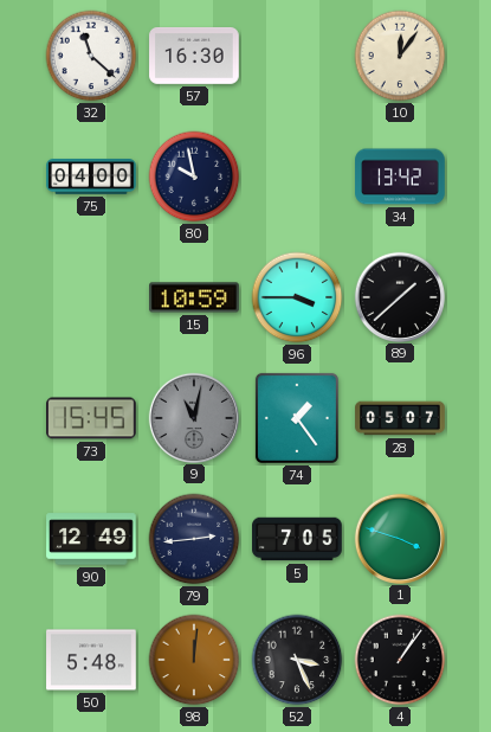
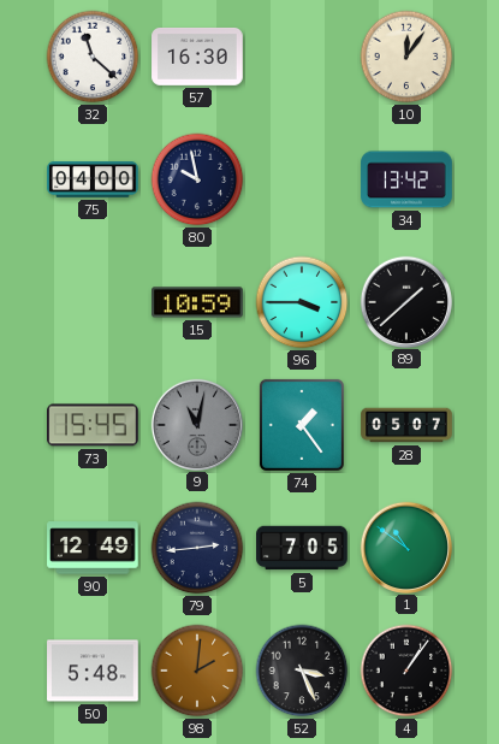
1: 3:48 -> 10:51 (405, 547)
98: 12:01 -> 2:01 (197, 671)
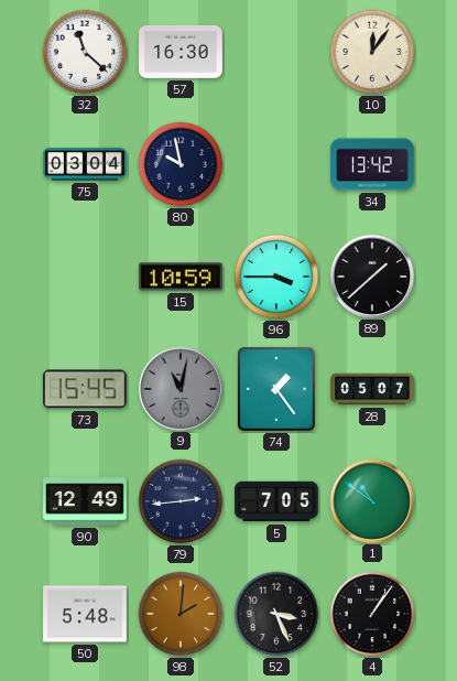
75: 04:00 -> 03:04 (85, 165)
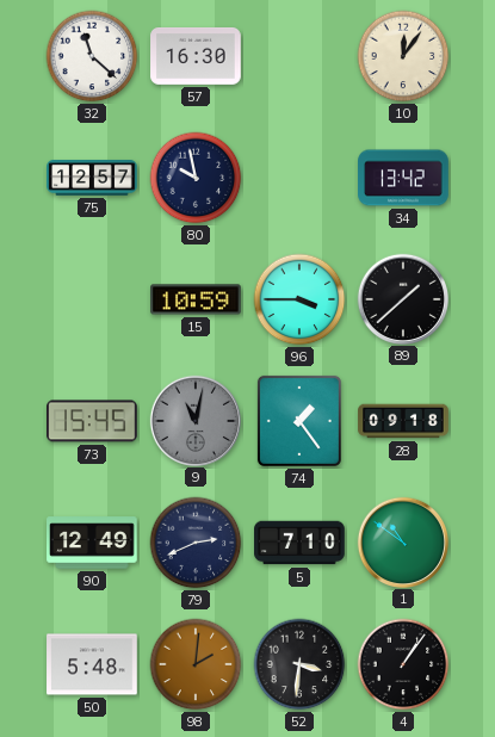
75: 03:04 -> 12:57 (92, 179)
28: 05:07 -> 09:18 (403, 421)
79: 2:44 -> 2:41 (196, 543)
5: 7:05 -> 7:10 (299, 543)
52: 3:26 -> 3:31 (299, 664)
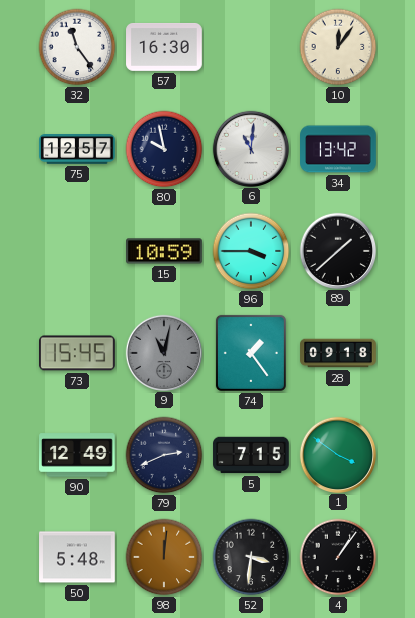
32: 11:22 -> 11:24 (77, 47)
6: none -> 11:01 (250, 148)
5: 7:10 -> 7:15 (251, 455)
1: 10:51 -> 3:51 (337, 454)
98: 2:01 -> 12:01 (164, 557)
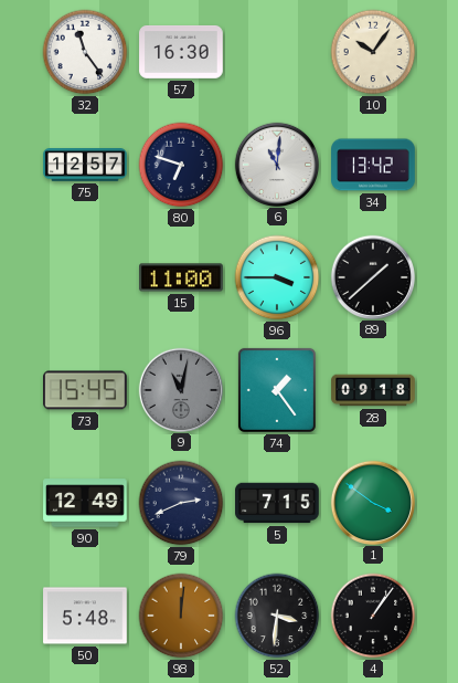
10: 12:06 -> 10:06 (373, 52)
80: 9:58 -> 6:48 (181, 165)
15: 10:59 -> 11:00 (181, 277)
